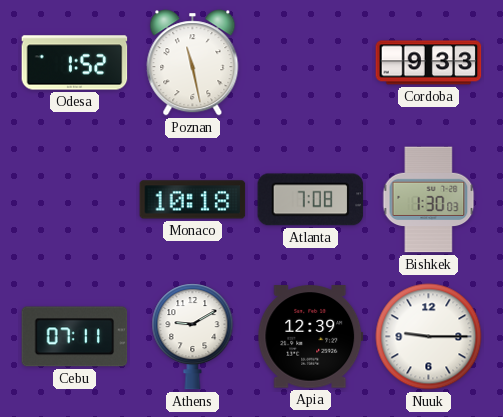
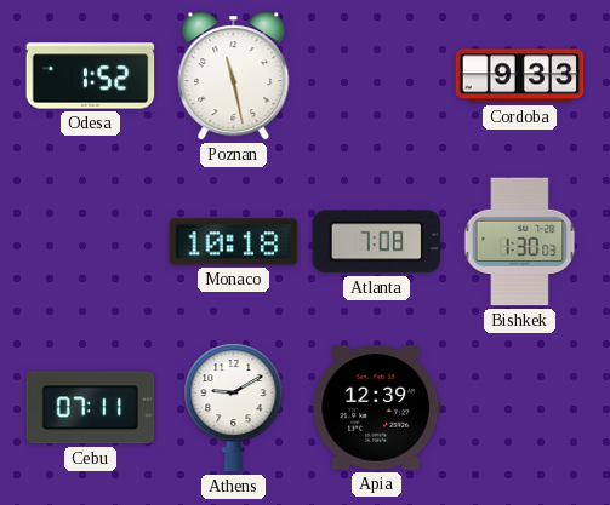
Nuuk: 9:15 -> none (429, 337)
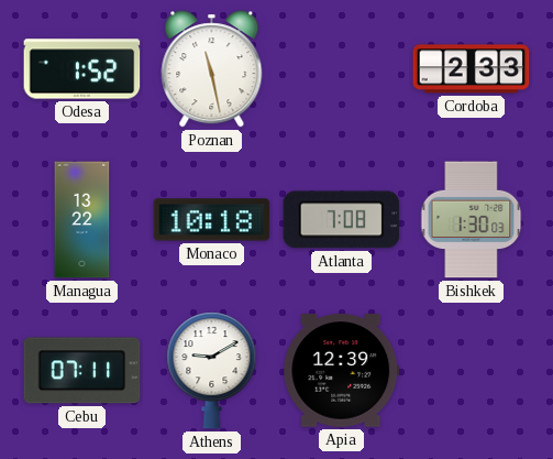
Cordoba: 9:33 -> 2:33 (472, 69)
Managua: none -> 13:22 (82, 220)
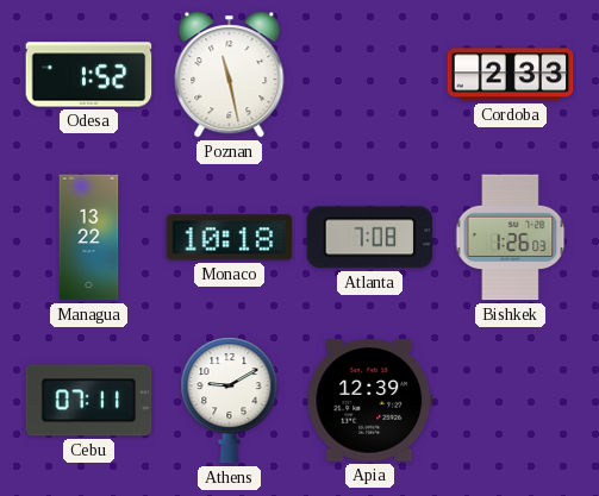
Bishkek: 1:30 -> 1:26 (511, 238)
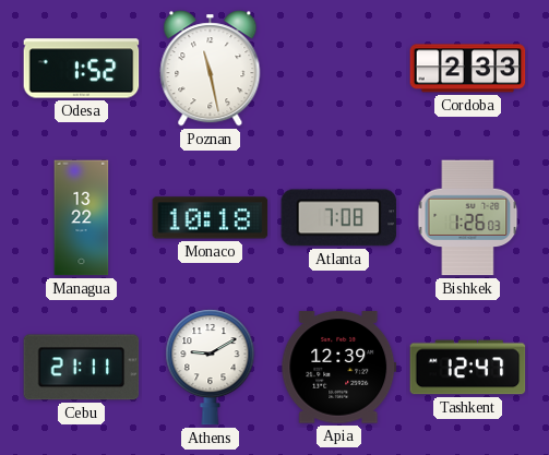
Cebu: 07:11 -> 21:11 (82, 368)
Tashkent: none -> 12:47 (468, 368)
